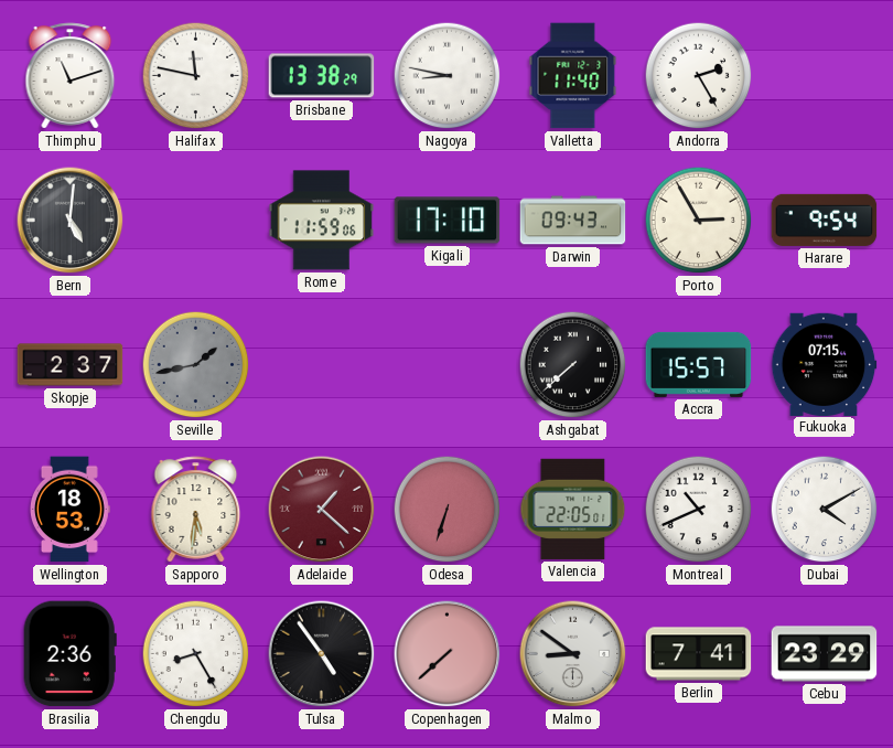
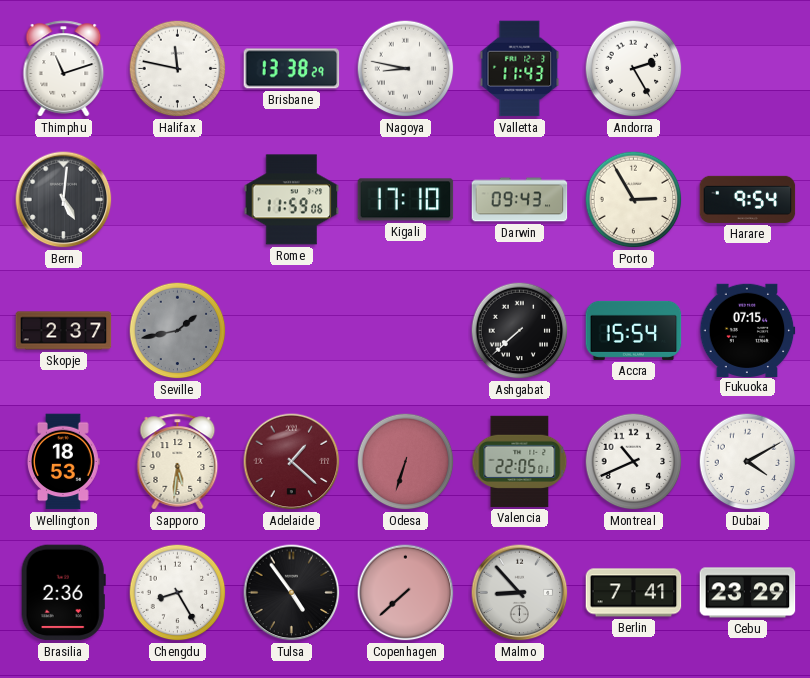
Valletta: 11:40 -> 11:43 (520, 69)
Accra: 15:57 -> 15:54 (634, 330)
Malmo: 8:51 -> 8:53 (520, 593)
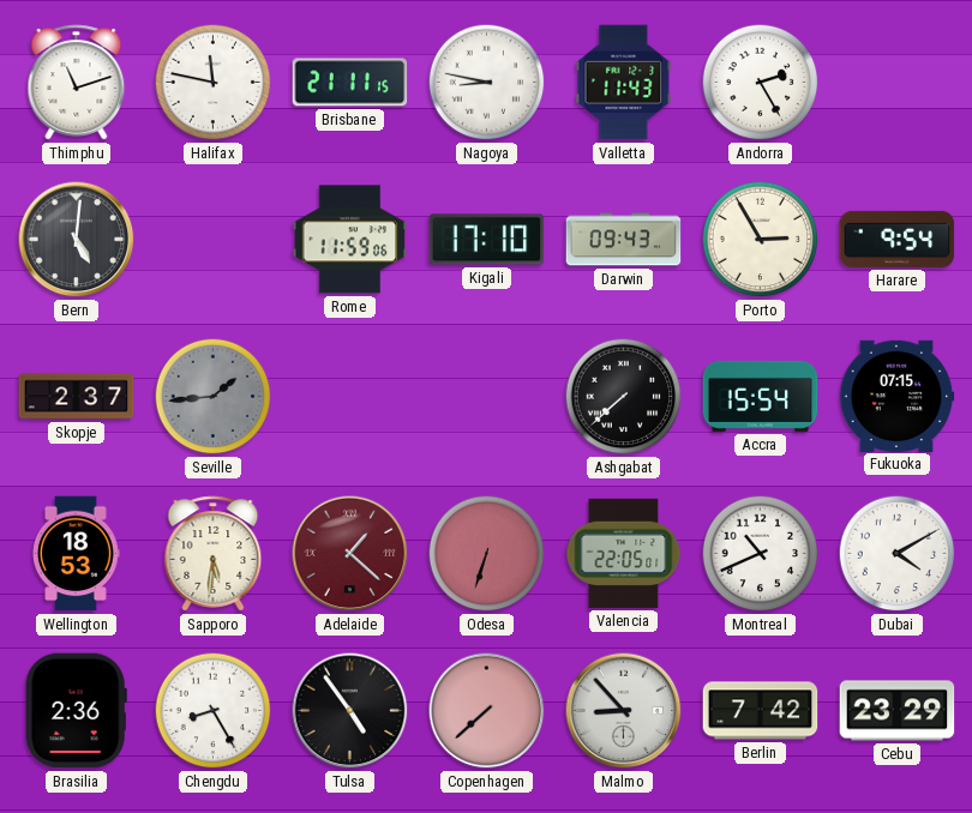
Brisbane: 13:38 -> 21:11 (350, 83)
Seville: 1:43 -> 1:44 (214, 397)
Berlin: 7:41 -> 7:42 (761, 711)
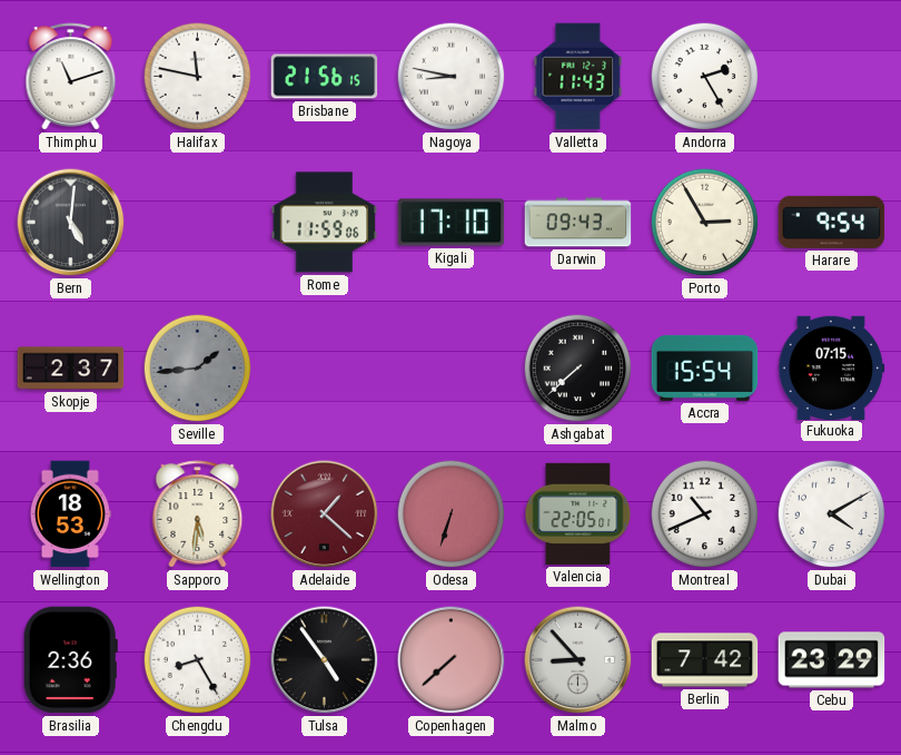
Brisbane: 21:11 -> 21:56 (325, 77)
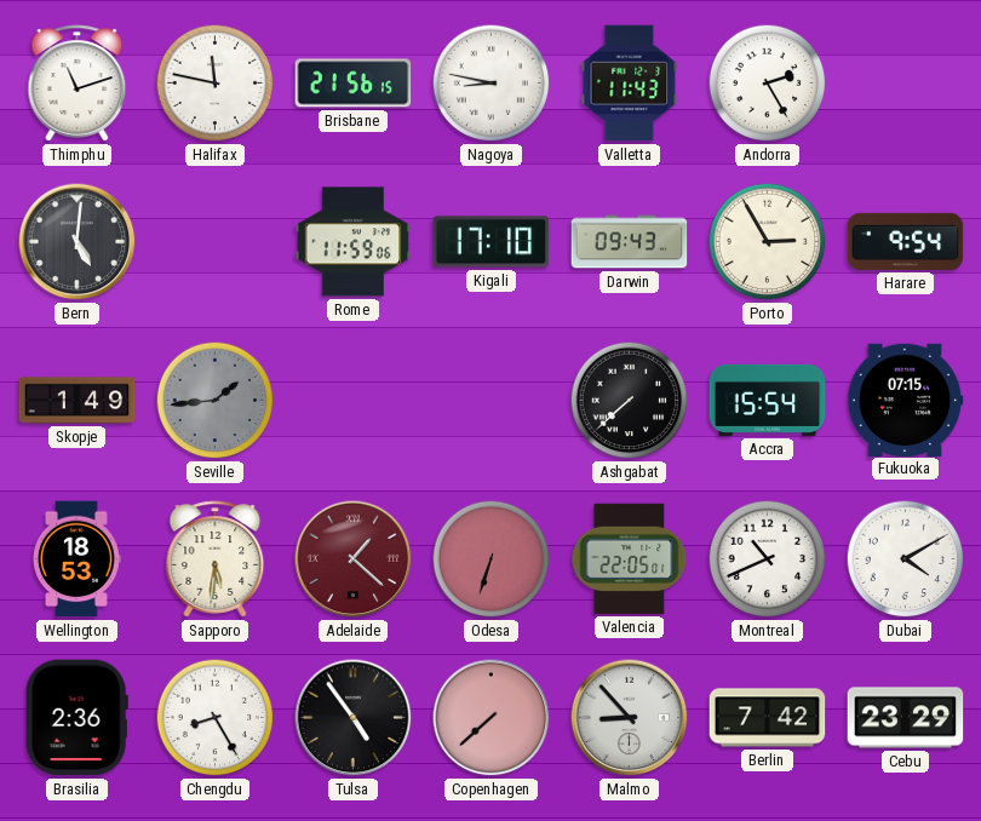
Skopje: 2:37 -> 1:49 (78, 401)
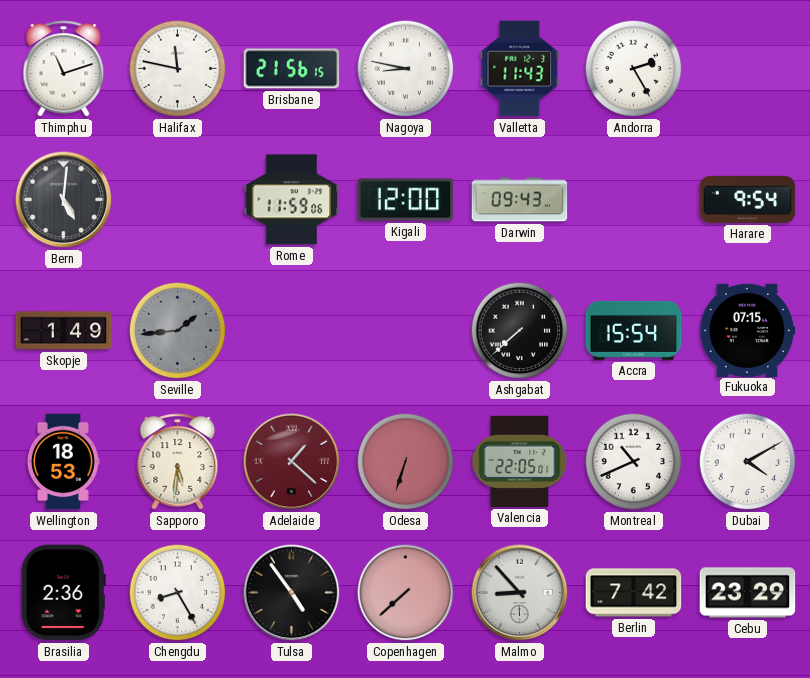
Kigali: 17:10 -> 12:00 (406, 200)
Porto: 2:55 -> none (768, 242)
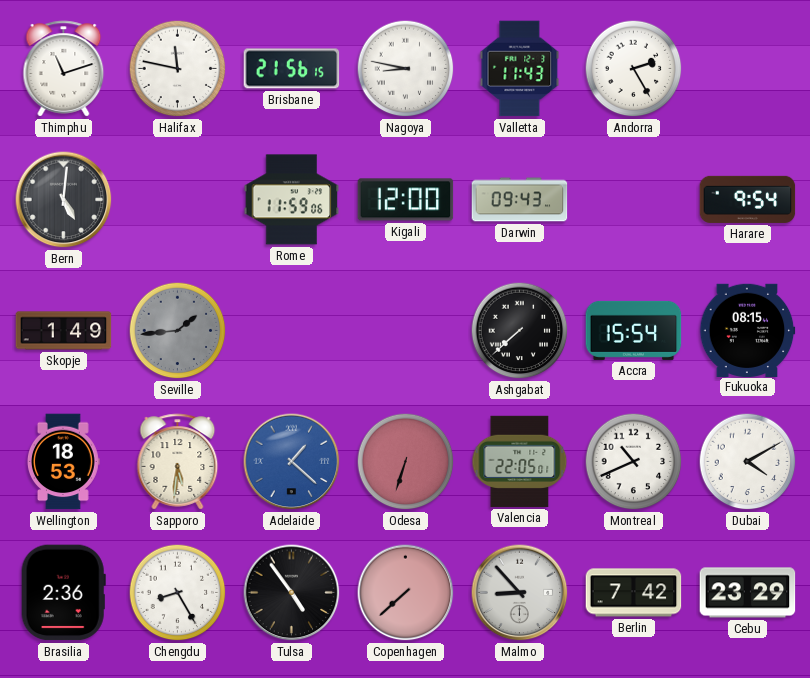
Fukuoka: 07:15 -> 08:15 (747, 330)
Adelaide dial: burgundy -> blue (292, 462)
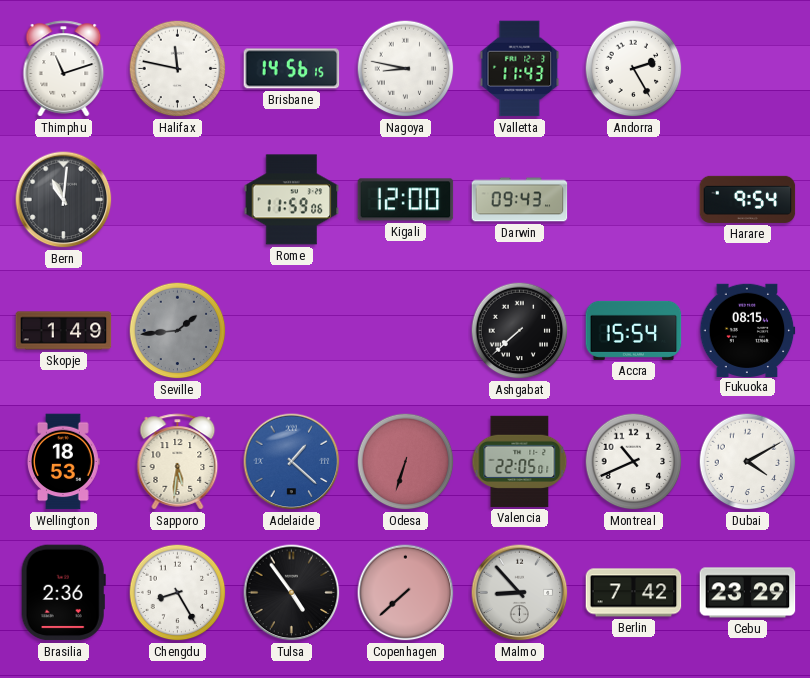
Brisbane: 21:56 -> 14:56 (292, 69)
Bern: 5:01 -> 11:01 (64, 200)
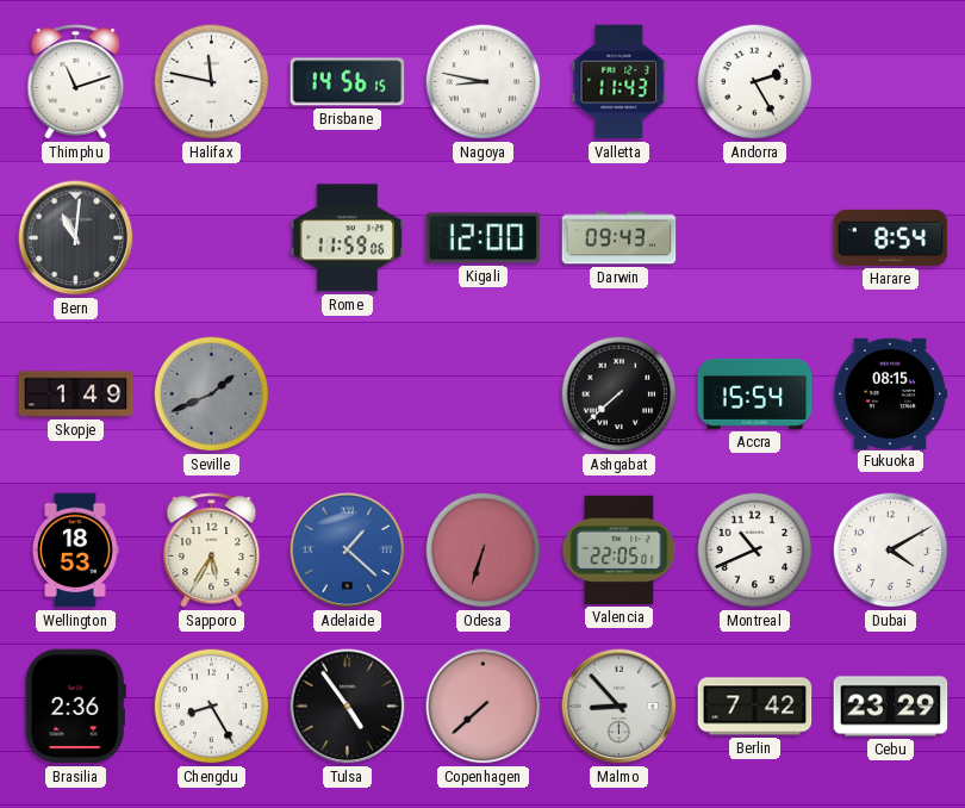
Harare: 9:54 -> 8:54 (891, 237)
Seville: 1:44 -> 1:41 (212, 394)
Sapporo: 5:31 -> 5:35 (212, 551)
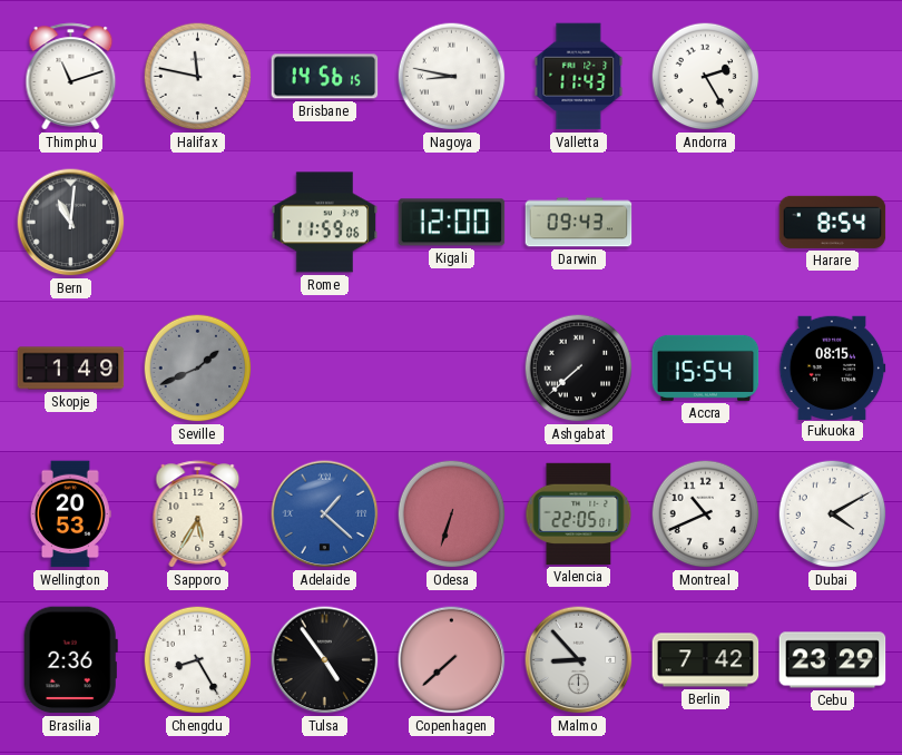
Wellington: 18:53 -> 20:53 (70, 514)
